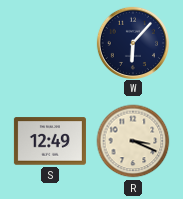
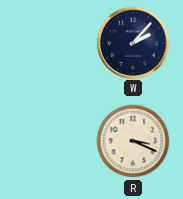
W: 6:07 -> 2:07 (132, 42)
S: 12:49 -> none (50, 141)
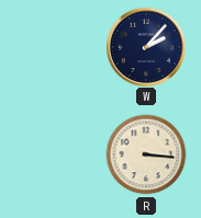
R: 3:19 -> 3:16 (146, 154)
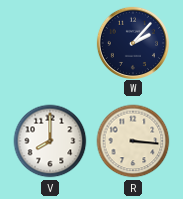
V: none -> 8:00 (50, 141)
